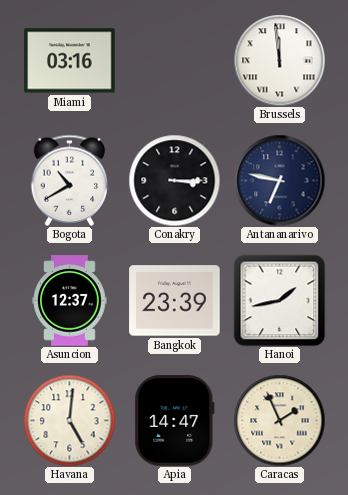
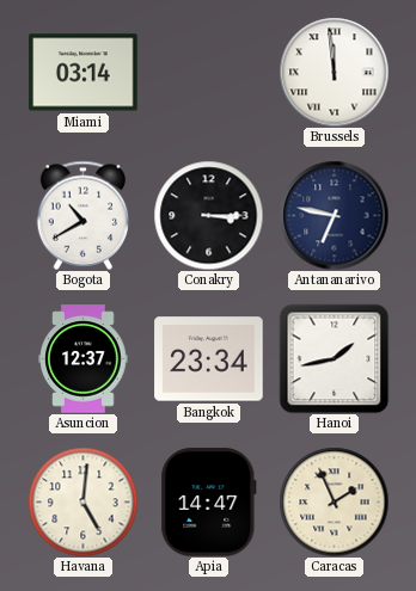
Miami: 03:16 -> 03:14 (84, 73)
Bangkok: 23:39 -> 23:34 (209, 359)
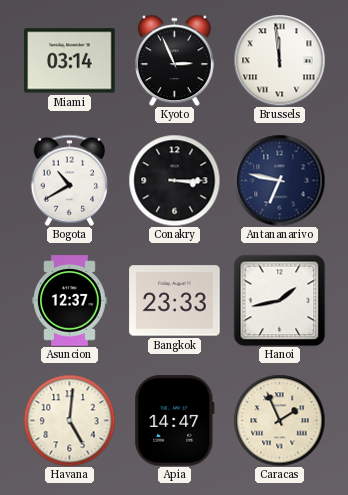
Kyoto: none -> 2:56 (175, 60)
Bangkok: 23:34 -> 23:33 (175, 301)
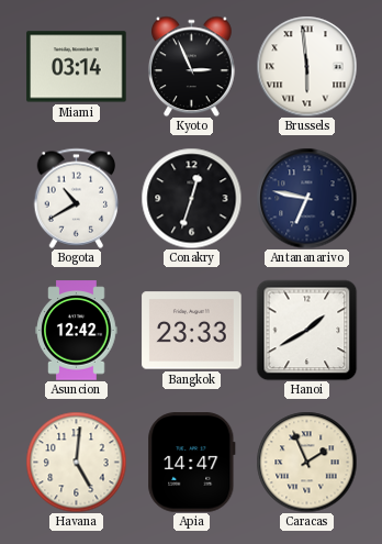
Brussels: 11:59 -> 5:59 (306, 66)
Conakry: 3:15 -> 12:33 (191, 198)
Asuncion: 12:37 -> 12:42 (77, 331)
Hanoi: 1:43 -> 1:40 (306, 330)
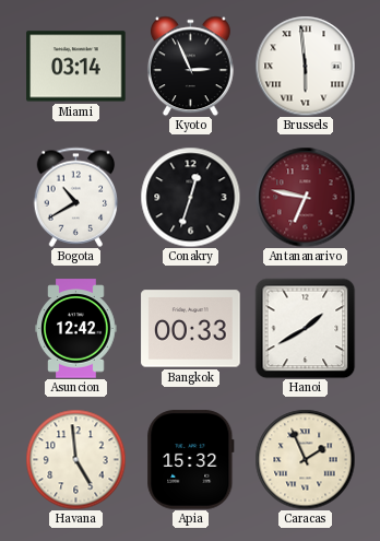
Antananarivo dial: navy -> burgundy (305, 197)
Bangkok: 23:33 -> 00:33 (191, 329)
Havana: 5:01 -> 4:59 (75, 459)
Apia: 14:47 -> 15:32 (191, 460)
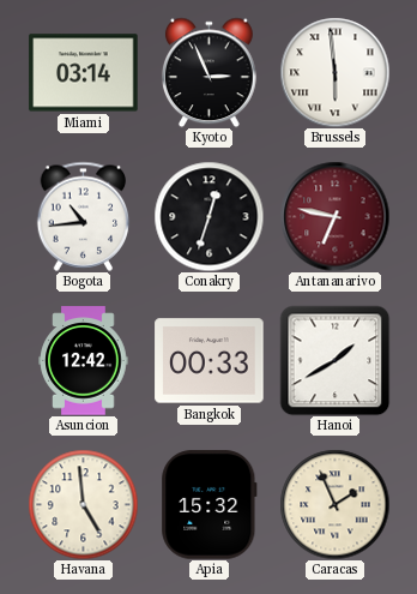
Bogota: 10:40 -> 10:44 (84, 216)
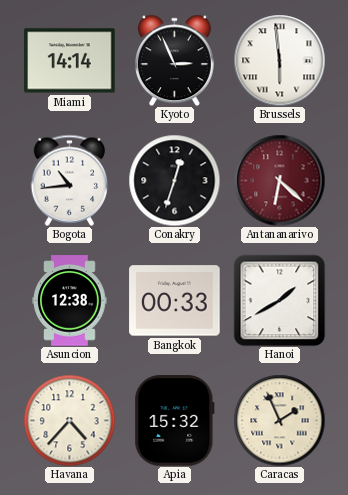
Miami: 03:14 -> 14:14 (70, 61)
Antananarivo: 6:47 -> 6:22 (279, 180)
Asuncion: 12:42 -> 12:38 (70, 301)
Havana: 4:59 -> 4:37 (69, 420)
